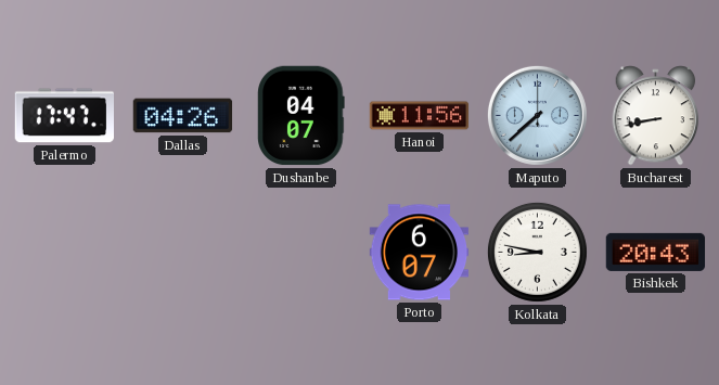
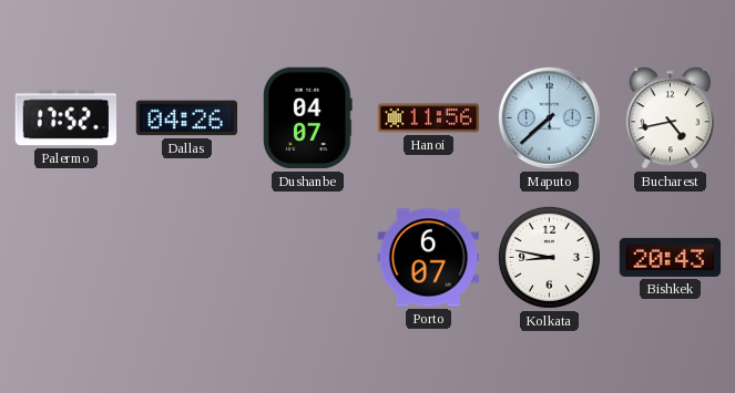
Palermo: 17:47 -> 17:52 (65, 118)
Bucharest: 8:43 -> 4:43 (671, 118)
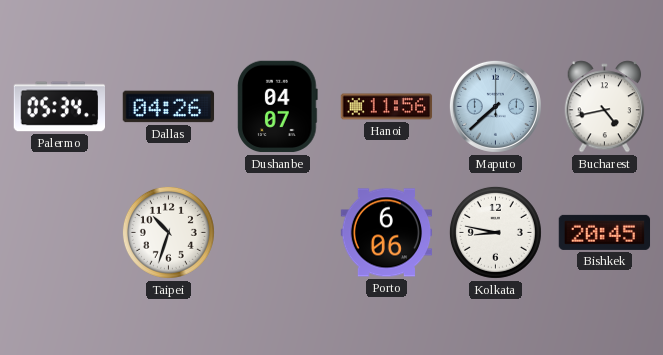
Palermo: 17:52 -> 05:34 (59, 107)
Taipei: none -> 10:33 (168, 232)
Porto: 6:07 -> 6:06 (387, 233)
Bishkek: 20:43 -> 20:45 (605, 232)
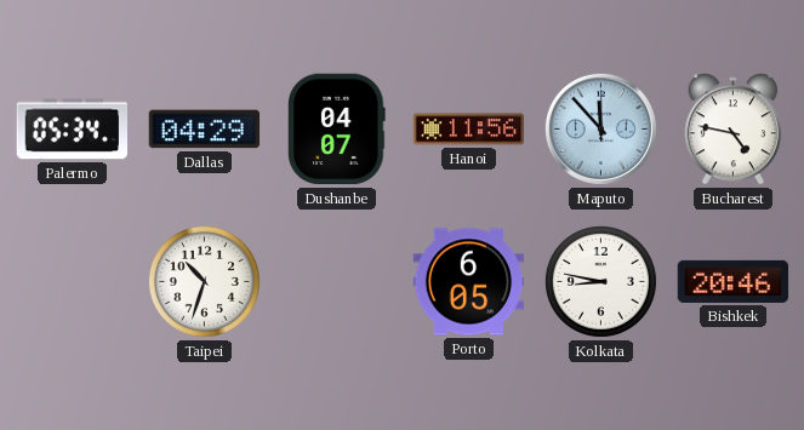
Dallas: 04:26 -> 04:29 (205, 130)
Maputo: 7:38 -> 11:53 (600, 128)
Bucharest: 4:43 -> 4:47 (734, 130)
Porto: 6:06 -> 6:05 (469, 282)
Bishkek: 20:45 -> 20:46 (734, 281)
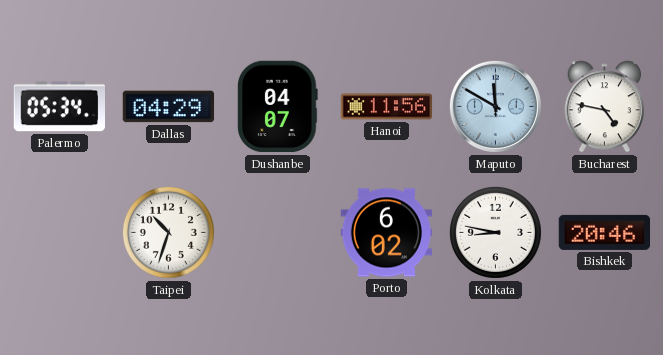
Maputo: 11:53 -> 11:50 (495, 106)
Porto: 6:05 -> 6:02 (387, 233)
